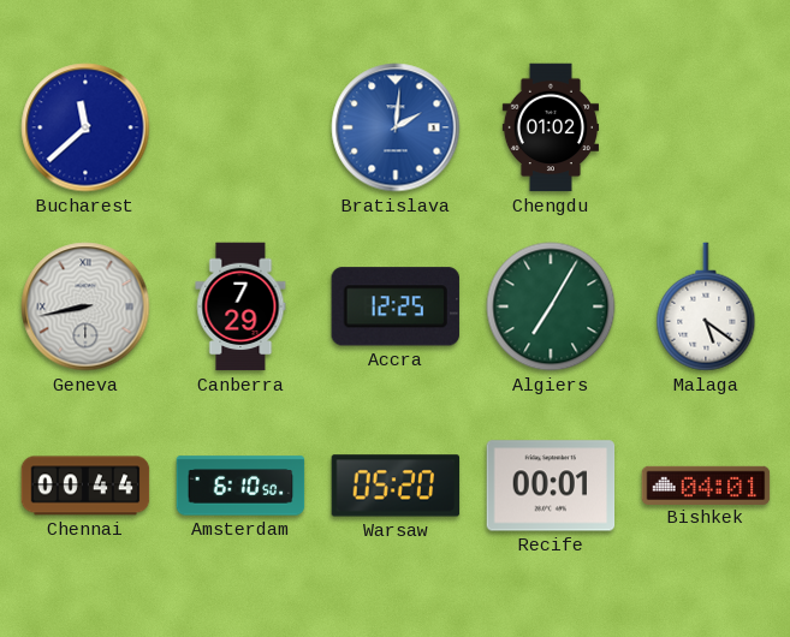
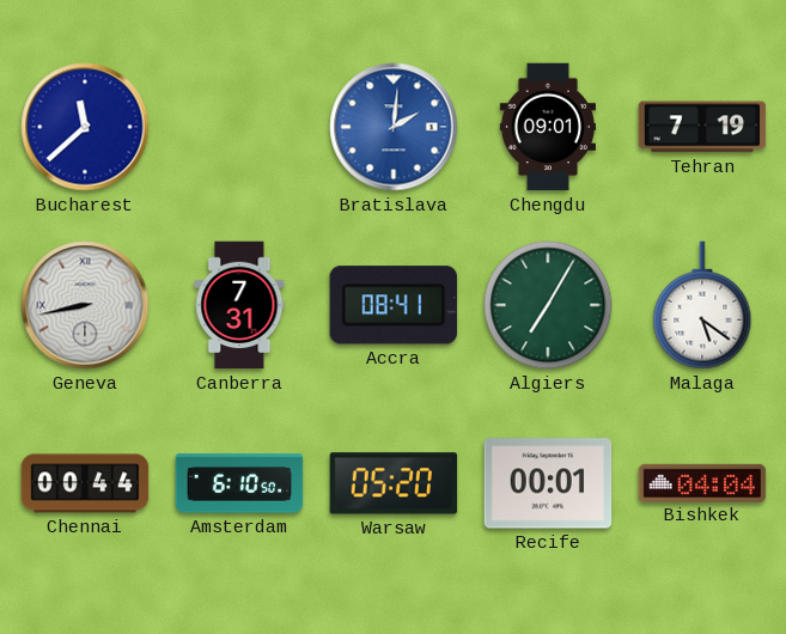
Chengdu: 01:02 -> 09:01 (547, 127)
Tehran: none -> 7:19 (702, 127)
Canberra: 7:29 -> 7:31 (239, 305)
Accra: 12:25 -> 08:41 (394, 305)
Bishkek: 04:01 -> 04:04 (702, 482)
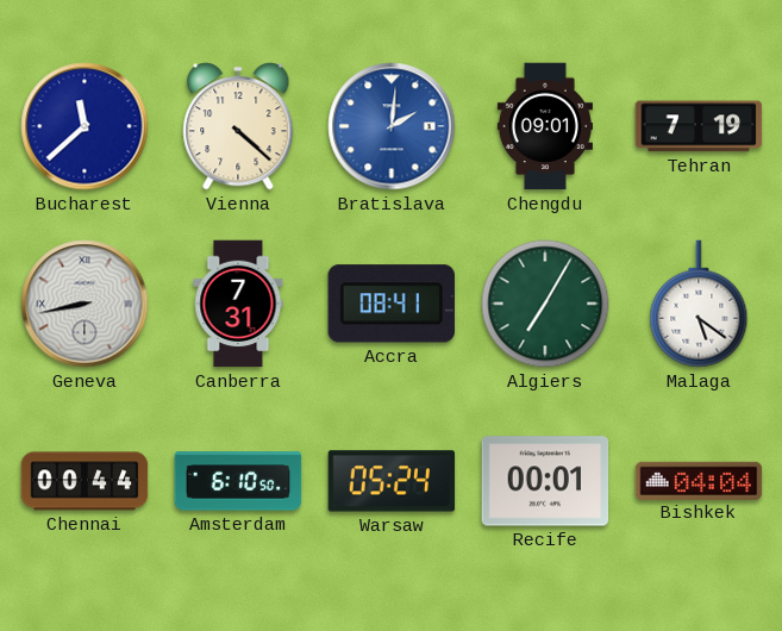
Vienna: none -> 4:22 (238, 126)
Warsaw: 05:20 -> 05:24 (392, 481)
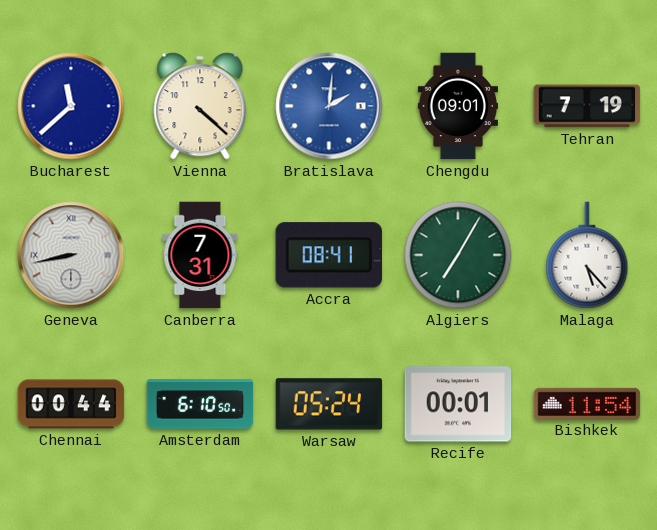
Malaga: 5:21 -> 5:23 (587, 255)
Bishkek: 04:04 -> 11:54 (587, 403)
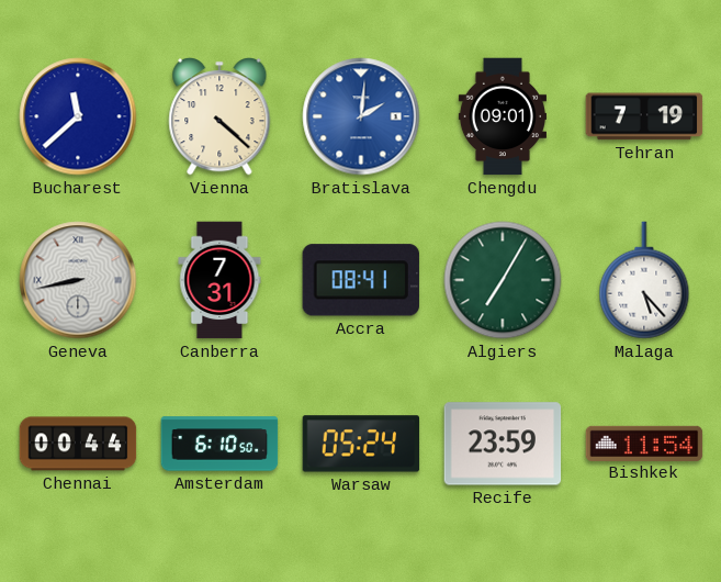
Recife: 00:01 -> 23:59 (503, 444)
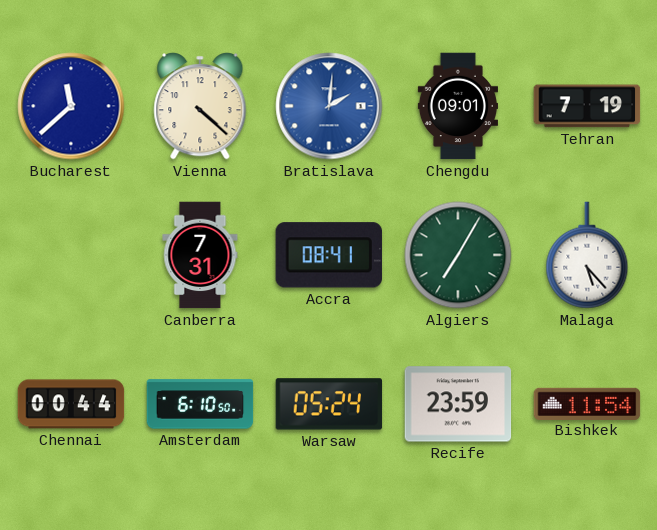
Geneva: 8:43 -> none (78, 280)
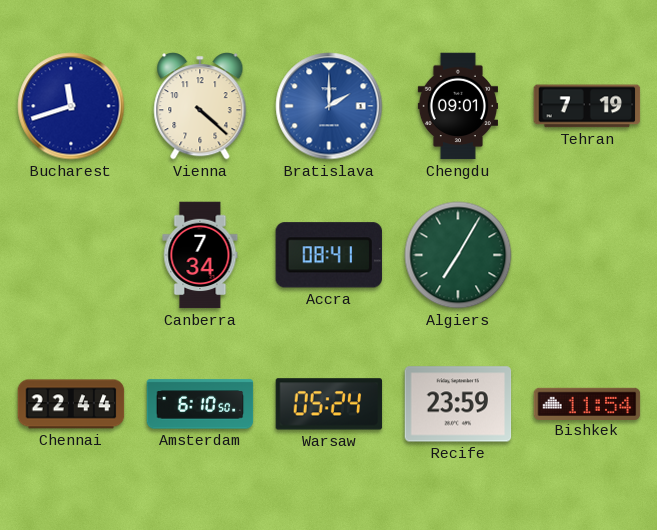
Bucharest: 11:38 -> 11:42 (71, 106)
Bratislava: 2:01 -> 2:00 (329, 106)
Canberra: 7:31 -> 7:34 (200, 255)
Malaga: 5:23 -> none (587, 255)
Chennai: 00:44 -> 22:44 (71, 404)
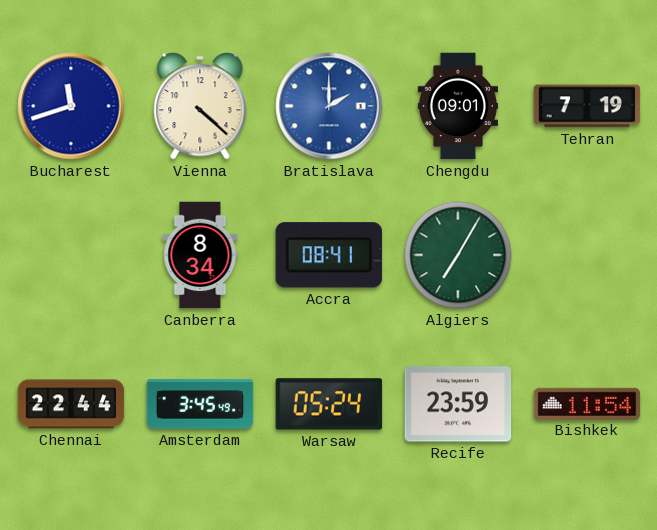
Canberra: 7:34 -> 8:34 (200, 255)
Amsterdam: 6:10 -> 3:45 (200, 404)
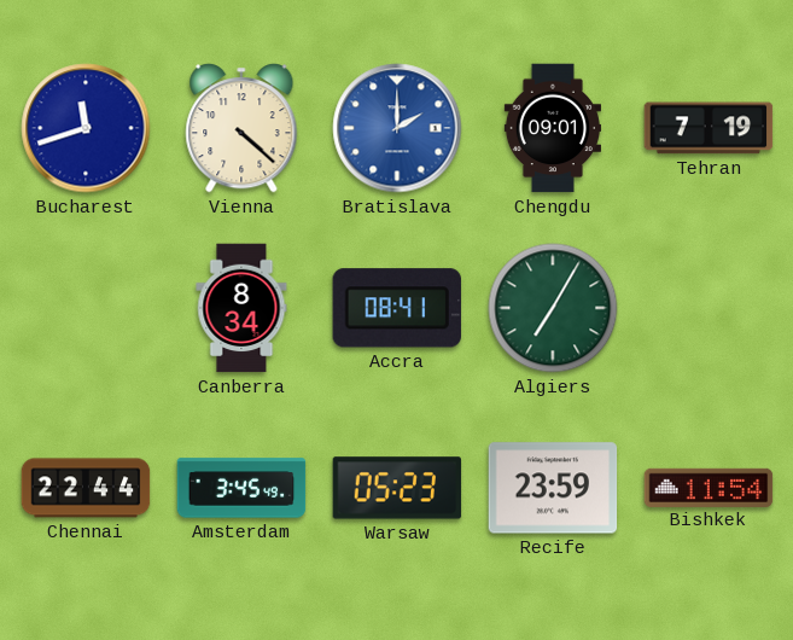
Warsaw: 05:24 -> 05:23 (397, 488)
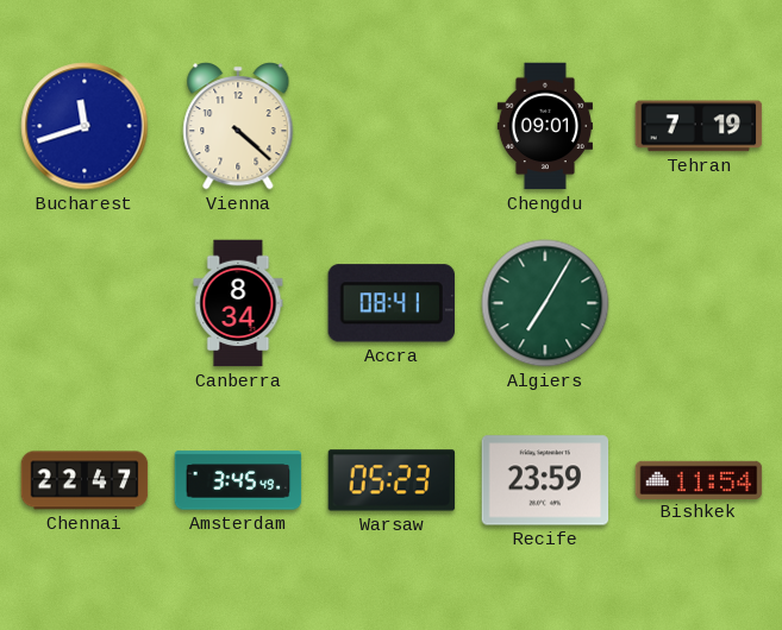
Bratislava: 2:00 -> none (397, 128)
Chennai: 22:44 -> 22:47 (85, 480)
